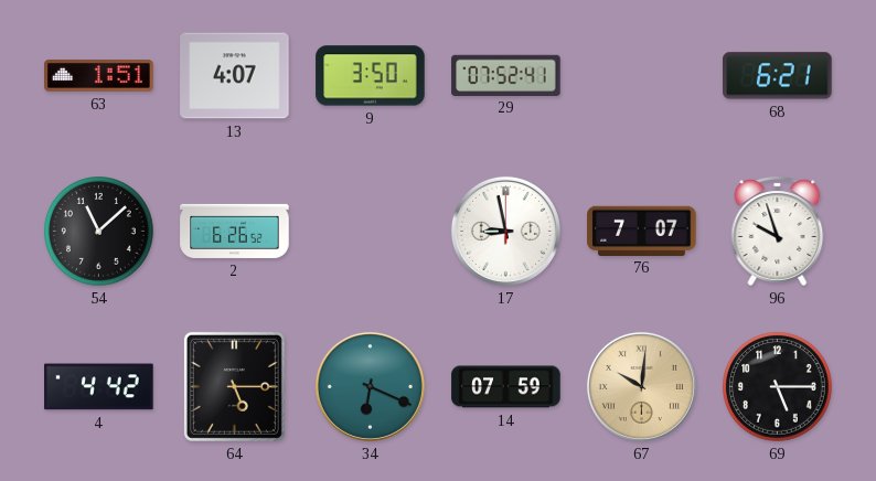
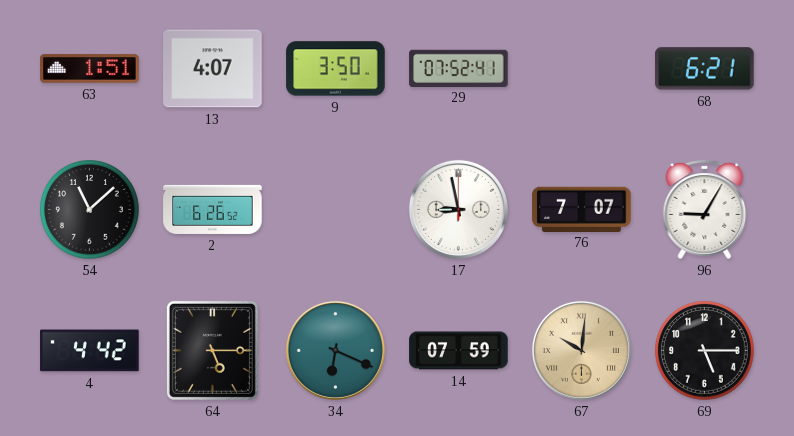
96: 9:57 -> 9:05 (705, 209)
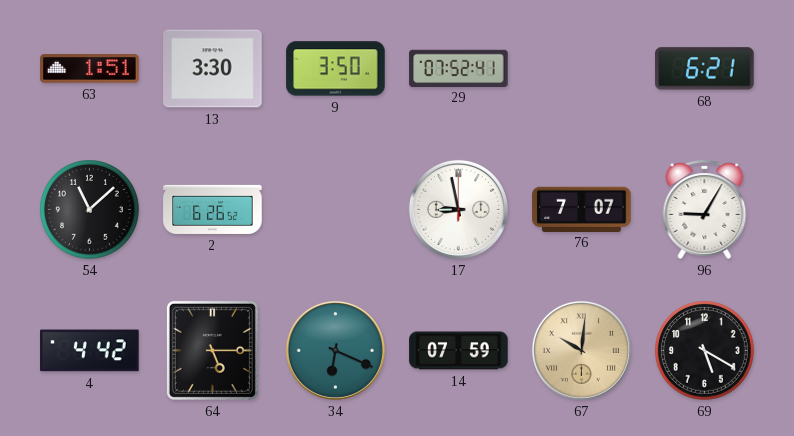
13: 4:07 -> 3:30 (213, 69)
69: 5:15 -> 5:20 (705, 351)
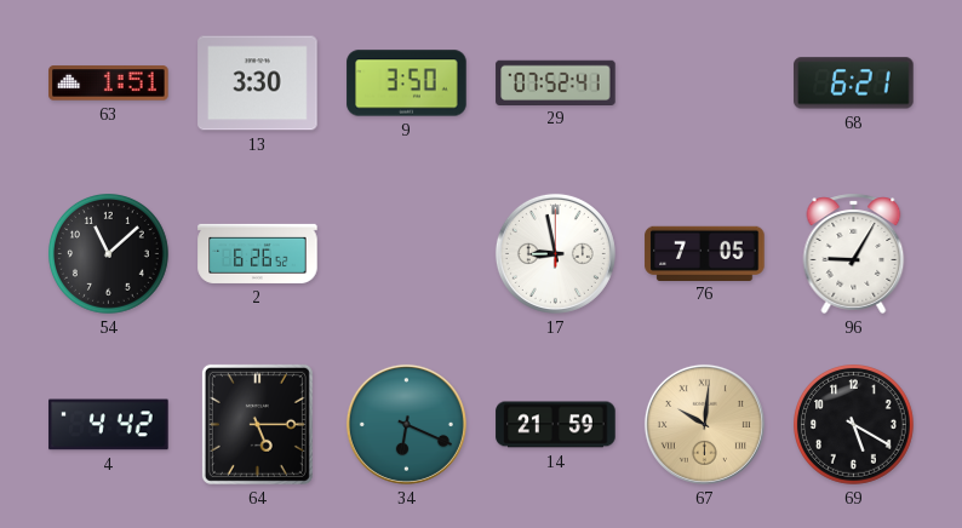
76: 7:07 -> 7:05 (705, 253)
14: 07:59 -> 21:59 (556, 425)
